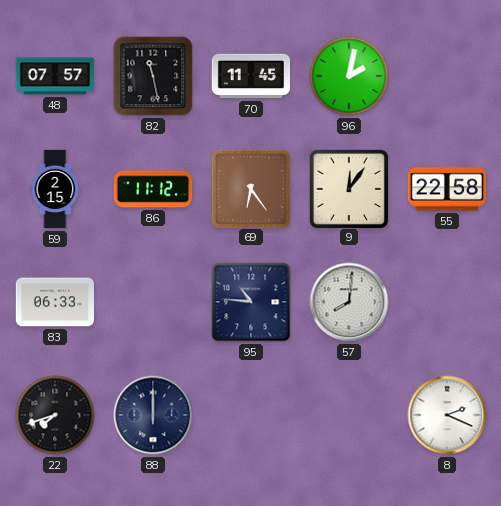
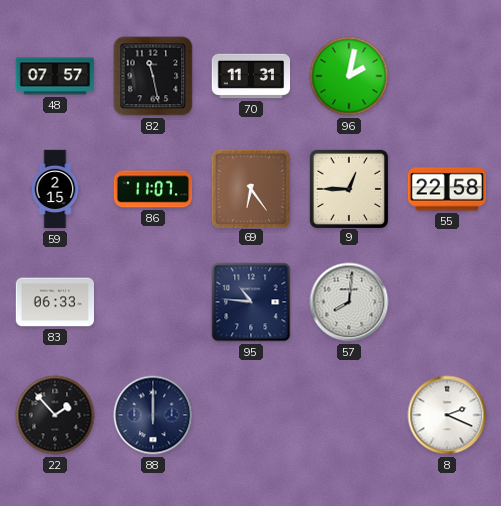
70: 11:45 -> 11:31 (251, 76)
86: 11:12 -> 11:07 (153, 189)
9: 12:06 -> 12:45 (348, 188)
22: 7:42 -> 1:53 (55, 415)
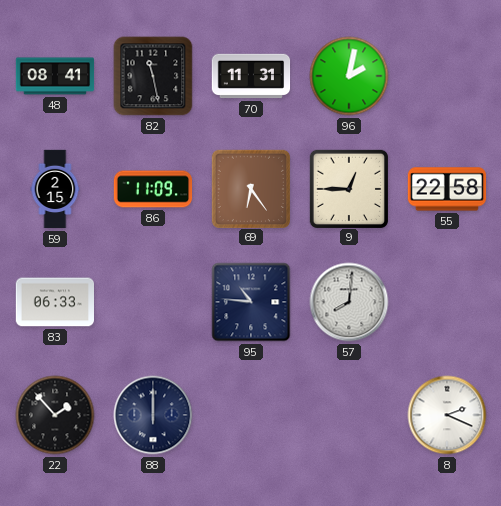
48: 07:57 -> 08:41 (55, 76)
86: 11:07 -> 11:09 (153, 189)
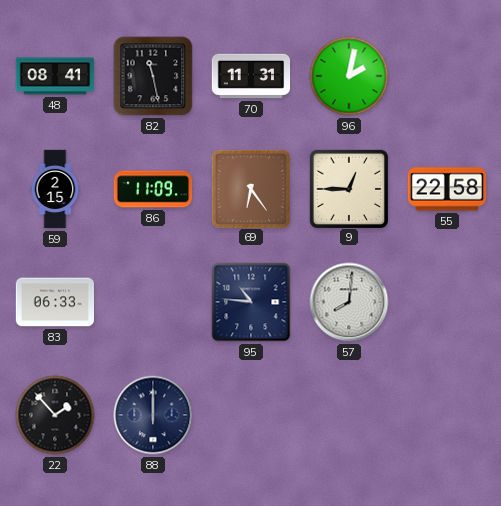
8: 2:19 -> none (447, 415)
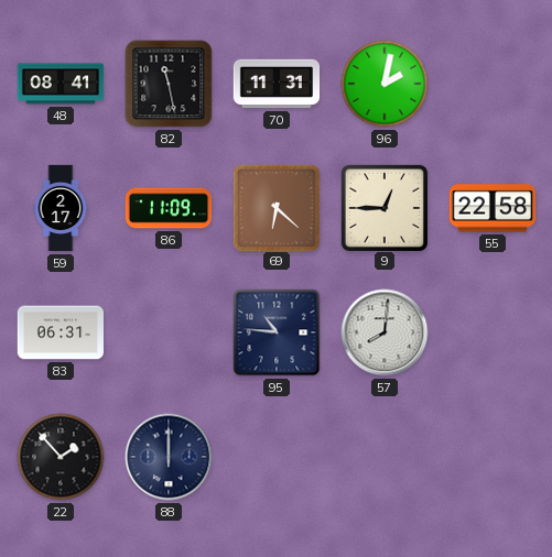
59: 2:15 -> 2:17 (61, 208)
69: 6:24 -> 6:22 (275, 207)
83: 06:33 -> 06:31 (59, 332)
